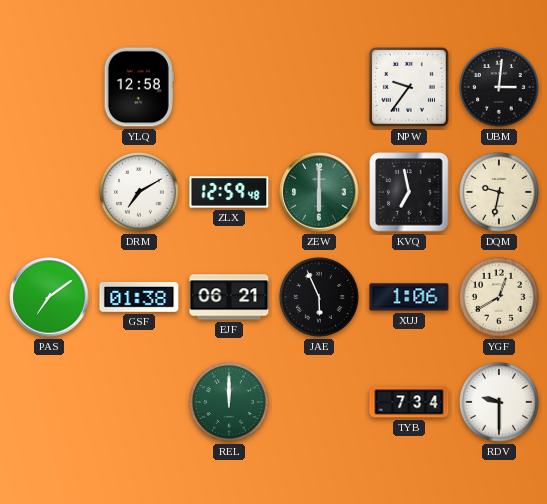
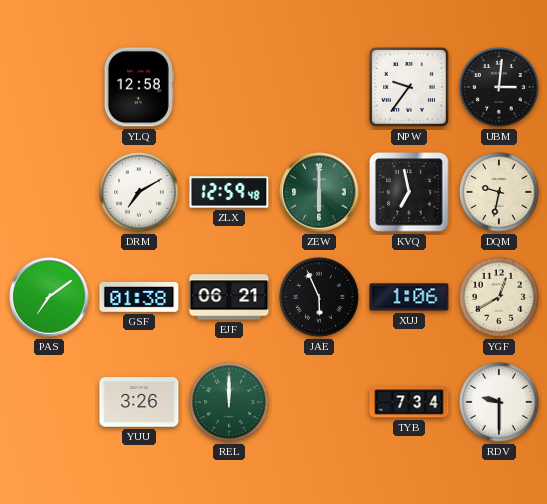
YUU: none -> 3:26 (139, 402)
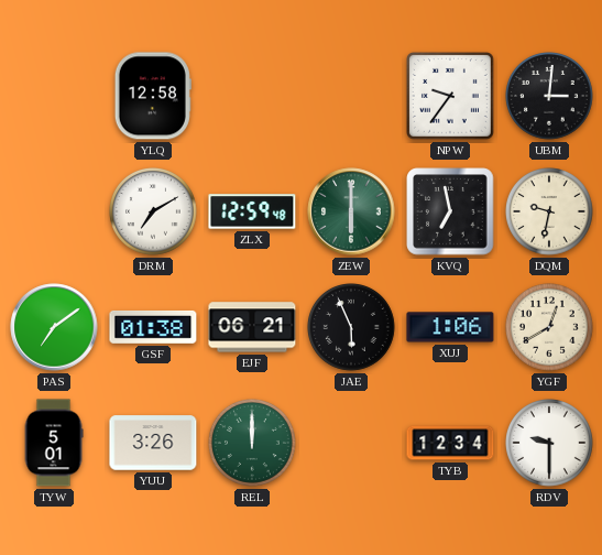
TYW: none -> 5:01 (54, 443)
TYB: 7:34 -> 12:34 (450, 443)
